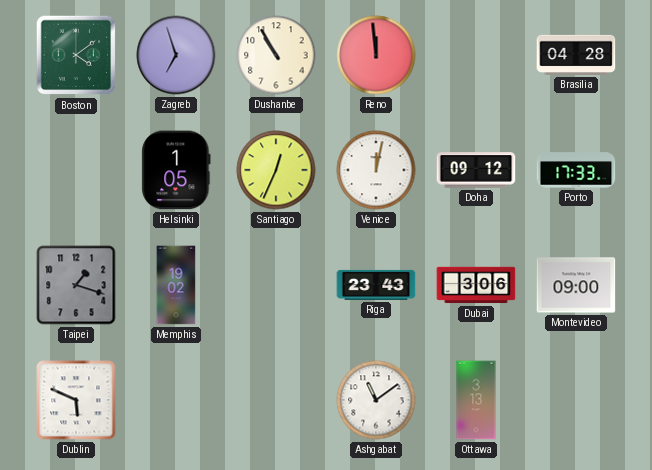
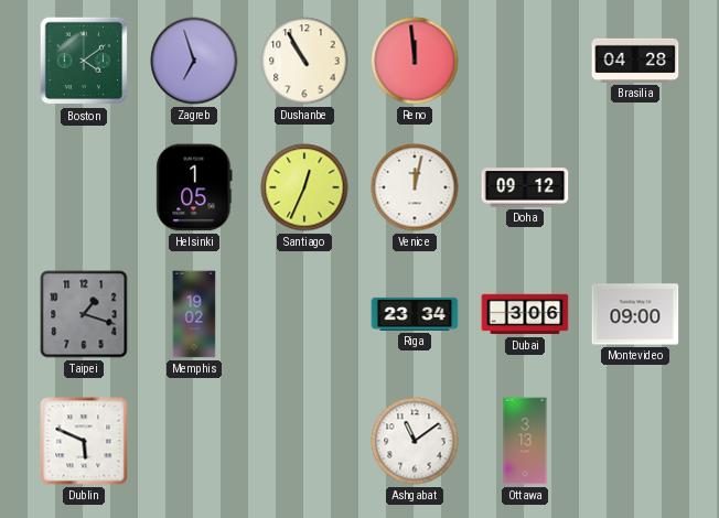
Porto: 17:33 -> none (576, 170)
Riga: 23:43 -> 23:34 (415, 314)
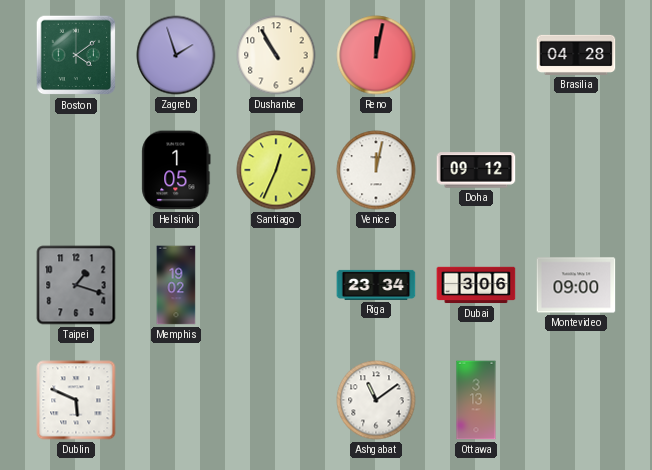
Zagreb: 6:57 -> 1:57 (176, 55)
Reno: 11:59 -> 12:02 (376, 55)
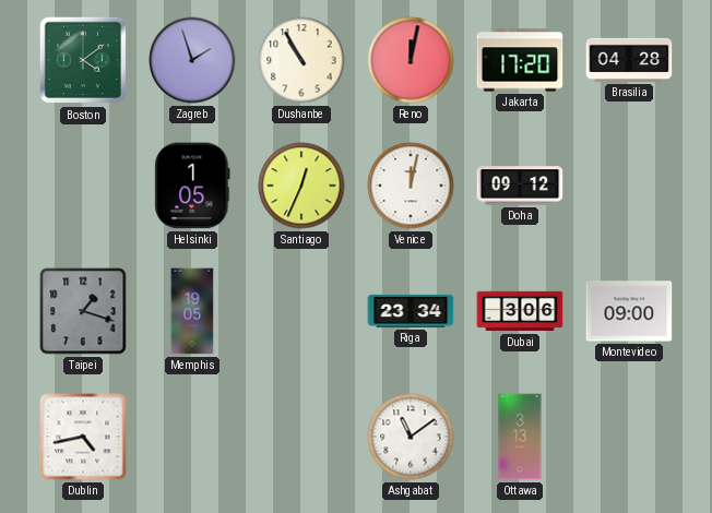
Jakarta: none -> 17:20 (520, 60)
Memphis: 19:02 -> 19:05 (192, 311)
Dublin: 5:49 -> 4:43 (83, 437)
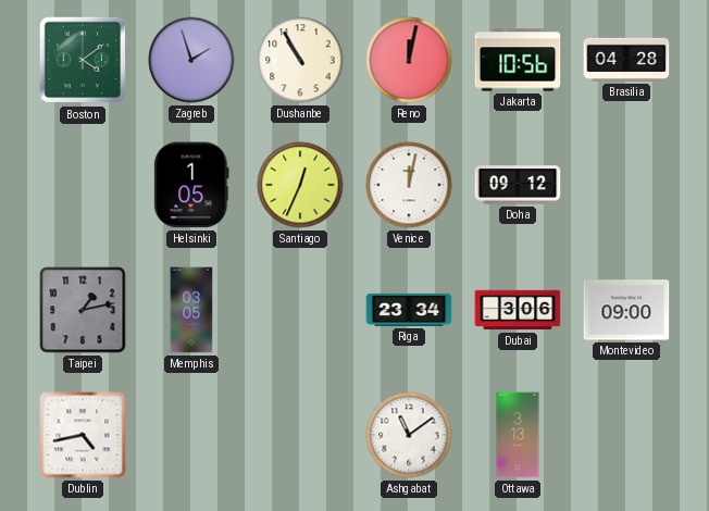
Jakarta: 17:20 -> 10:56 (518, 60)
Taipei: 1:18 -> 1:13 (83, 310)
Memphis: 19:05 -> 03:05 (191, 310)
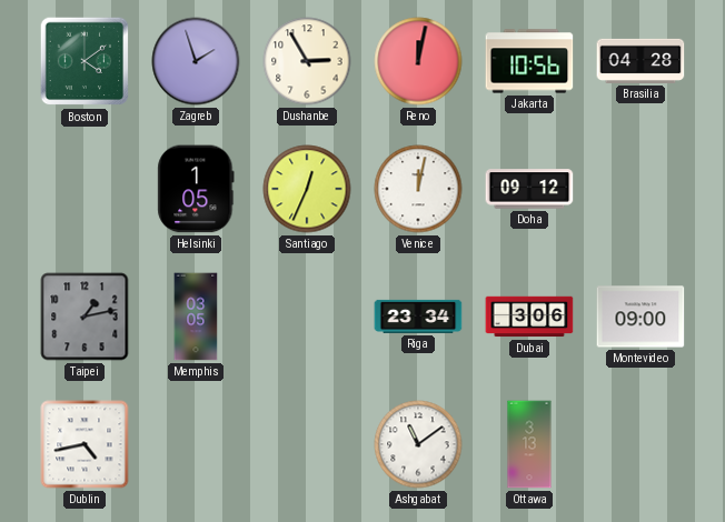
Dushanbe: 10:55 -> 2:55 (307, 61)
